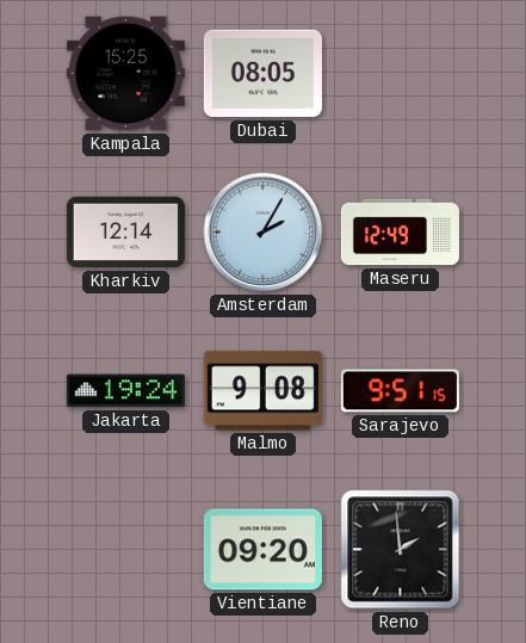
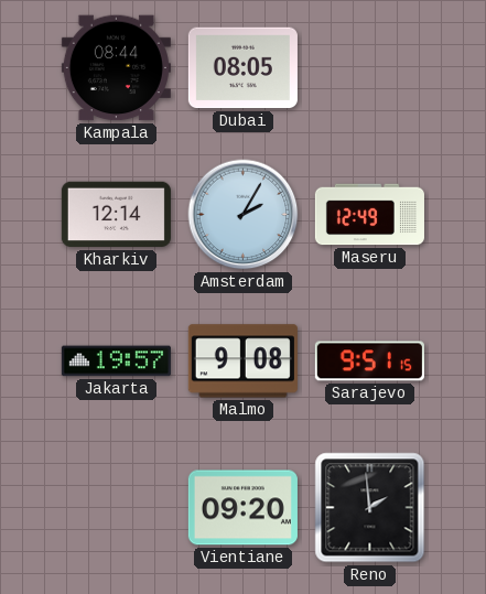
Kampala: 15:25 -> 08:44 (116, 68)
Jakarta: 19:24 -> 19:57 (116, 361)
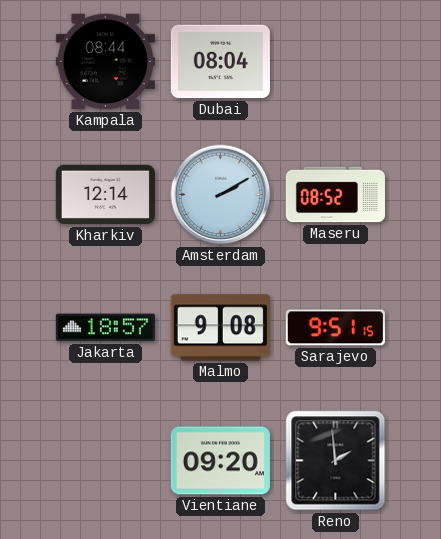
Dubai: 08:05 -> 08:04 (220, 62)
Amsterdam: 2:05 -> 2:10 (221, 195)
Maseru: 12:49 -> 08:52 (335, 195)
Jakarta: 19:57 -> 18:57 (105, 328)
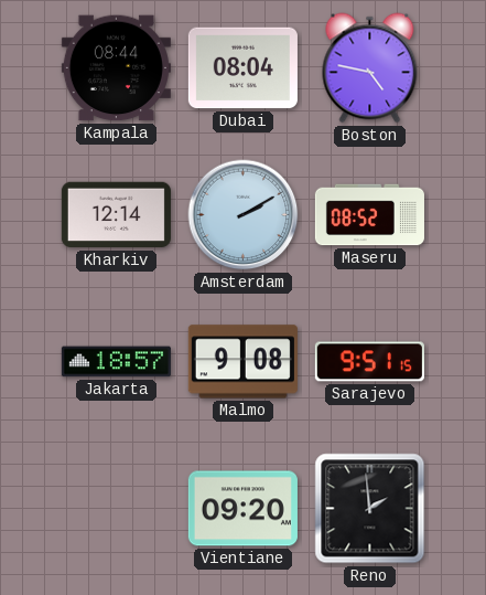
Boston: none -> 4:47 (370, 68)
